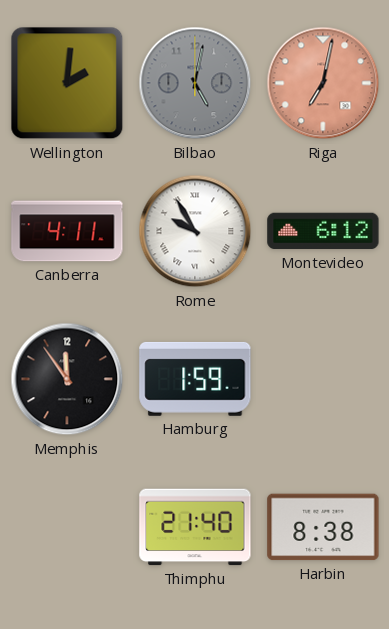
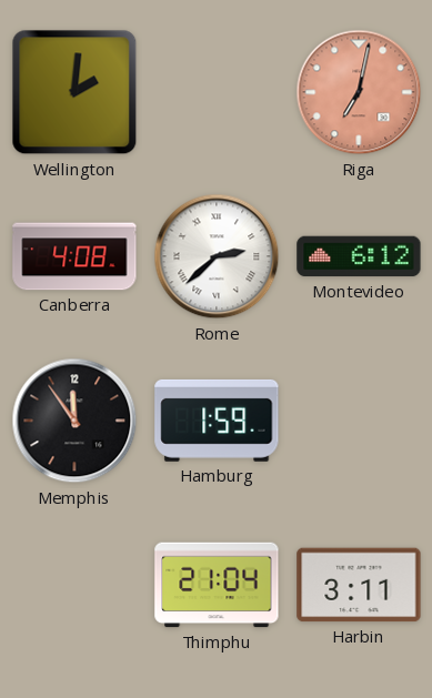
Bilbao: 5:02 -> none (195, 83)
Canberra: 4:11 -> 4:08 (74, 256)
Rome: 9:55 -> 2:38 (217, 256)
Thimphu: 21:40 -> 21:04 (217, 585)
Harbin: 8:38 -> 3:11 (359, 585)
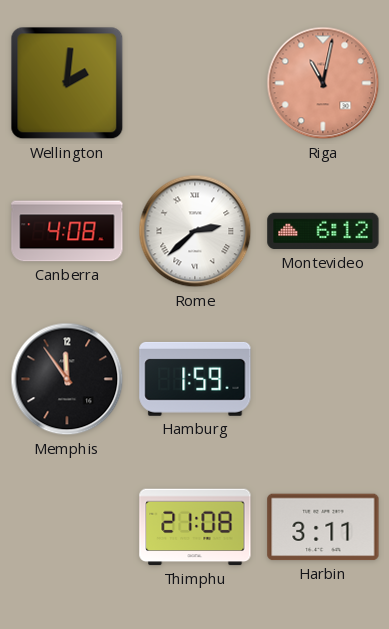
Riga: 7:02 -> 11:02 (323, 83)
Thimphu: 21:04 -> 21:08 (195, 527)
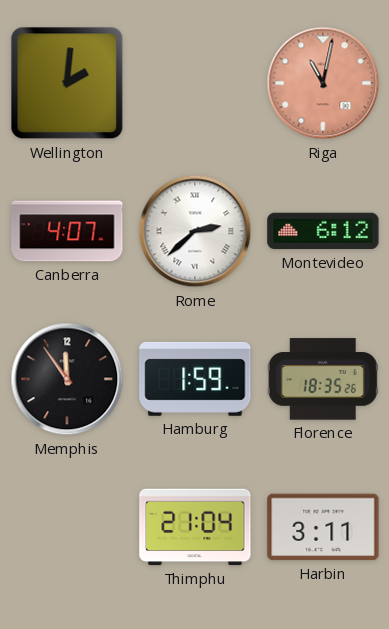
Canberra: 4:08 -> 4:07 (67, 231)
Florence: none -> 18:35 (323, 379)
Thimphu: 21:08 -> 21:04 (195, 527)
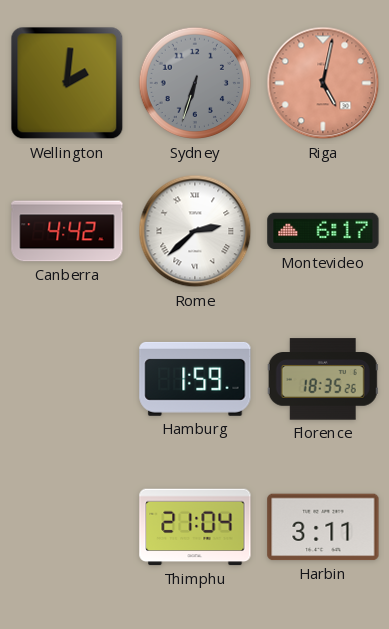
Sydney: none -> 6:33 (195, 83)
Riga: 11:02 -> 5:02 (323, 83)
Canberra: 4:07 -> 4:42 (67, 231)
Montevideo: 6:12 -> 6:17 (323, 231)
Memphis: 11:54 -> none (67, 379)
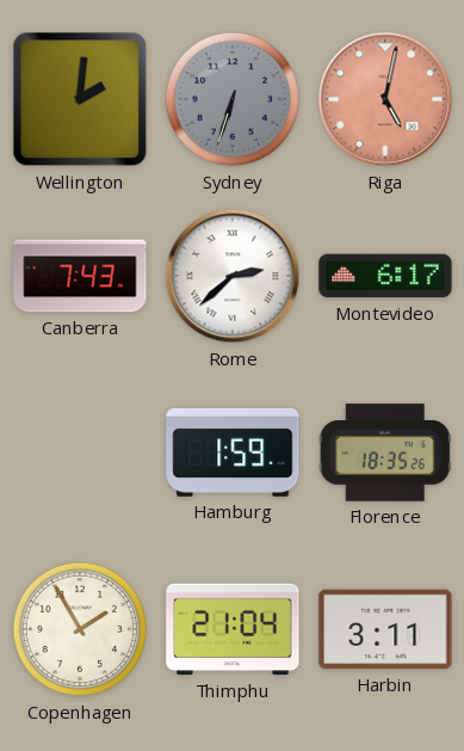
Canberra: 4:42 -> 7:43 (80, 276)
Copenhagen: none -> 1:55 (80, 629)
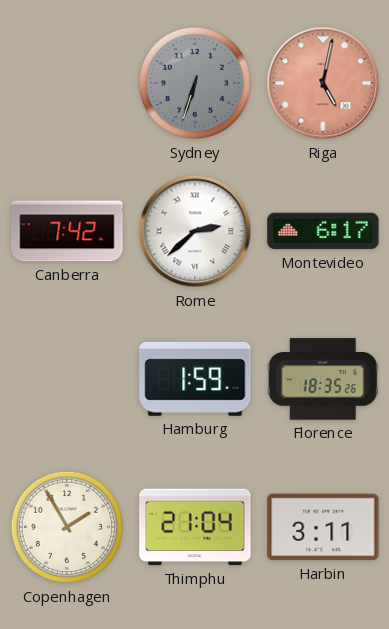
Wellington: 2:01 -> none (80, 99)
Canberra: 7:43 -> 7:42 (67, 231)
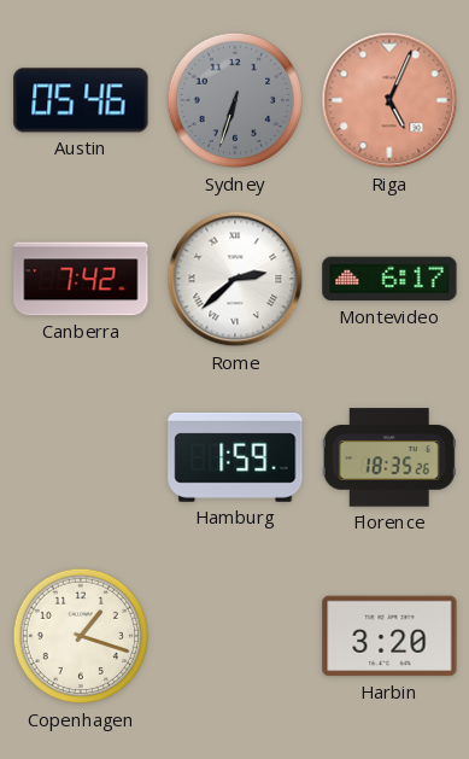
Austin: none -> 05:46 (81, 100)
Riga: 5:02 -> 5:04 (389, 100)
Copenhagen: 1:55 -> 1:18 (81, 636)
Thimphu: 21:04 -> none (195, 527)
Harbin: 3:11 -> 3:20 (389, 636)
